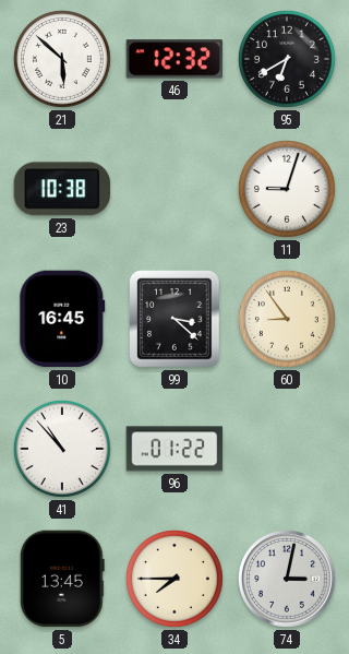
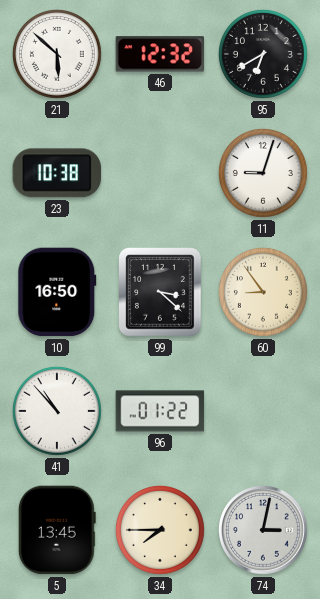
10: 16:45 -> 16:50 (57, 292)
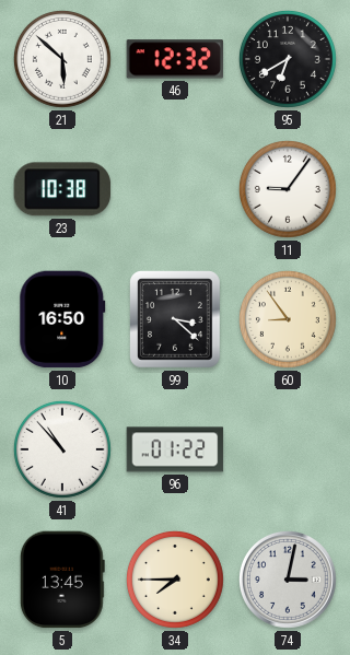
11: 9:03 -> 9:06 (288, 189)
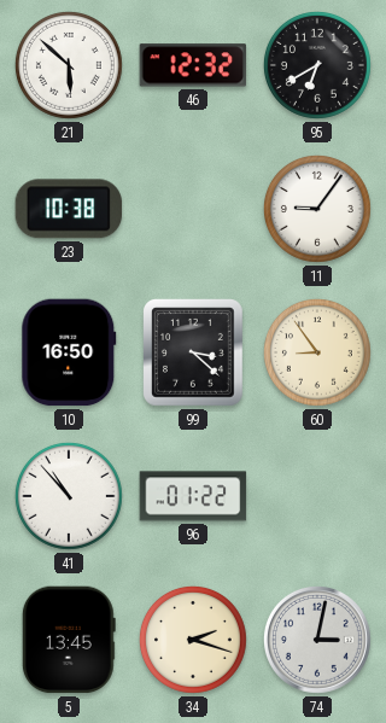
34: 7:45 -> 2:18 (193, 640)
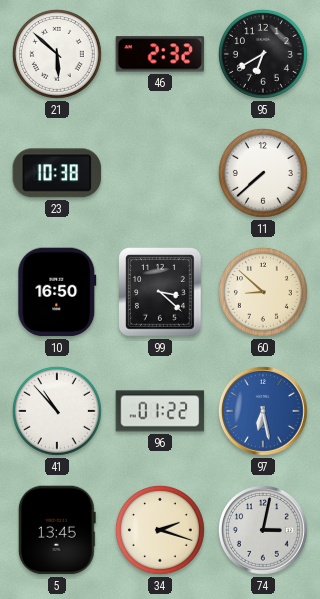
46: 12:32 -> 2:32 (160, 54)
11: 9:06 -> 7:38 (263, 173)
60: 8:54 -> 8:52 (263, 292)
97: none -> 6:28 (263, 411)
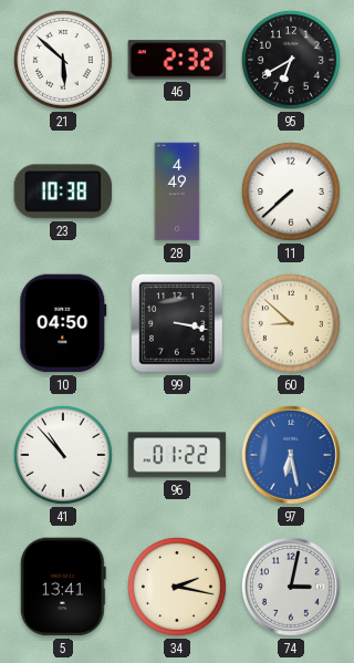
28: none -> 4:49 (177, 191)
10: 16:50 -> 04:50 (63, 323)
99: 3:22 -> 3:17 (178, 324)
5: 13:45 -> 13:41 (63, 587)
34: 2:18 -> 2:17 (177, 587)
